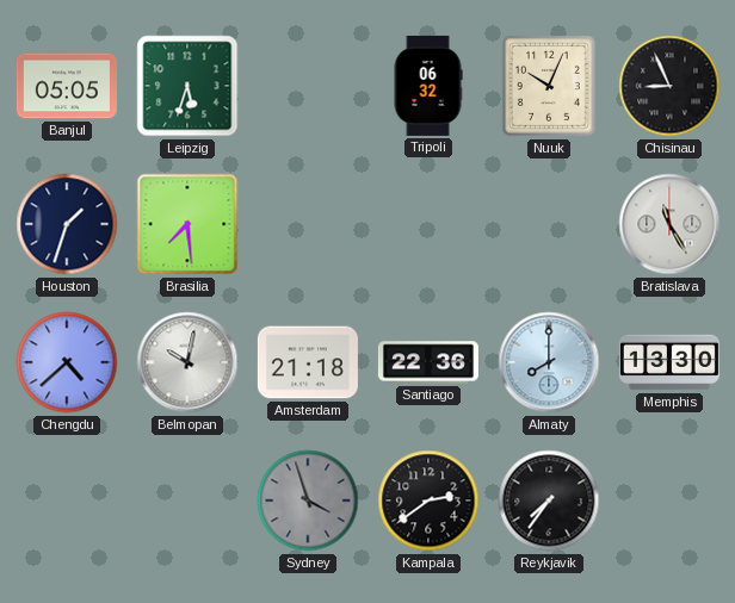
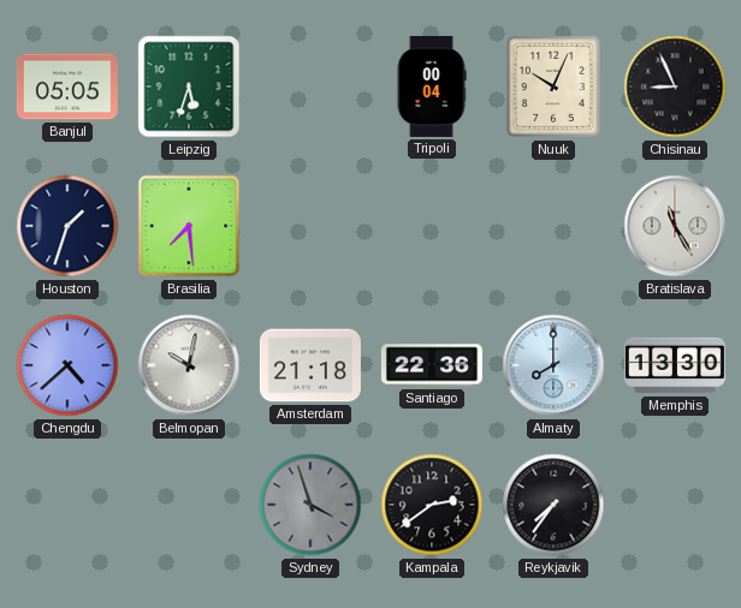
Tripoli: 06:32 -> 00:04 (432, 87)
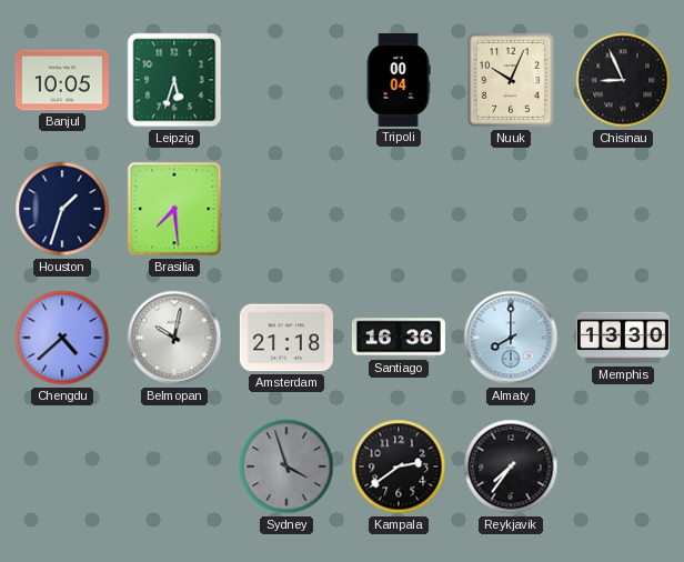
Banjul: 05:05 -> 10:05 (62, 80)
Bratislava: 11:25 -> none (675, 226)
Santiago: 22:36 -> 16:36 (399, 338)
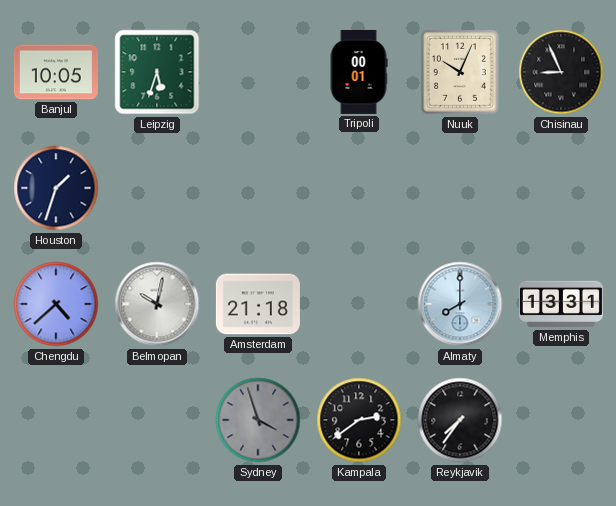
Tripoli: 00:04 -> 00:01 (359, 72)
Brasilia: 7:29 -> none (174, 209)
Santiago: 16:36 -> none (399, 338)
Memphis: 13:30 -> 13:31 (561, 304)
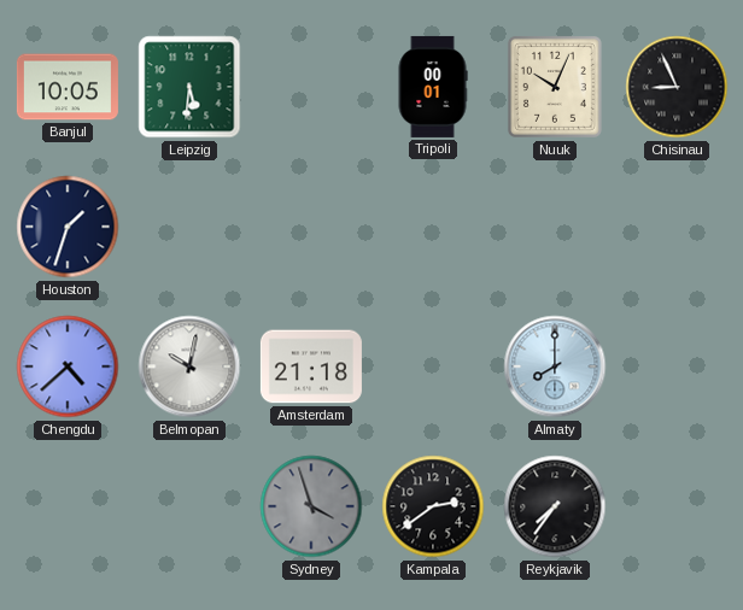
Leipzig: 5:33 -> 5:31 (189, 87)
Memphis: 13:31 -> none (561, 304)
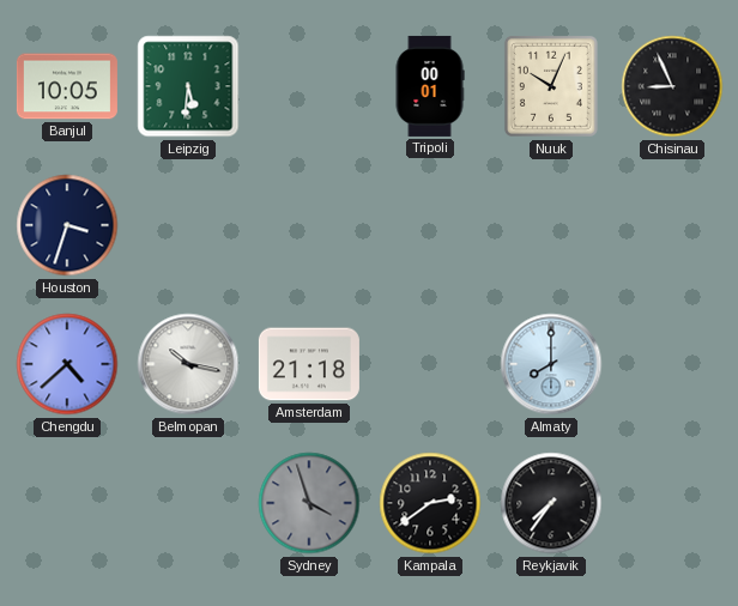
Houston: 1:33 -> 3:33 (67, 225)
Belmopan: 10:02 -> 10:17 (188, 364)
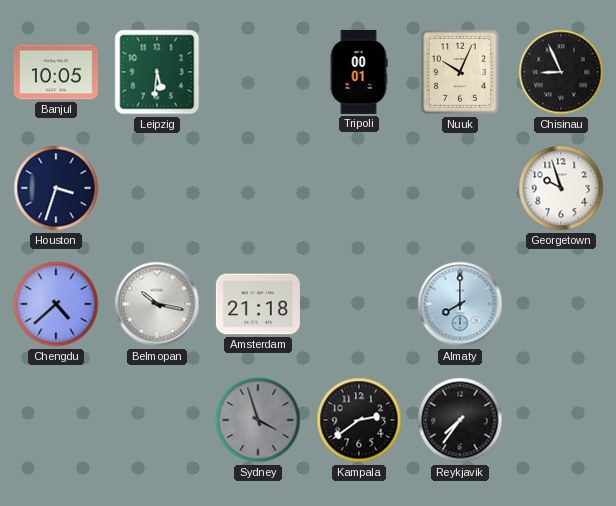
Georgetown: none -> 9:57 (561, 188)
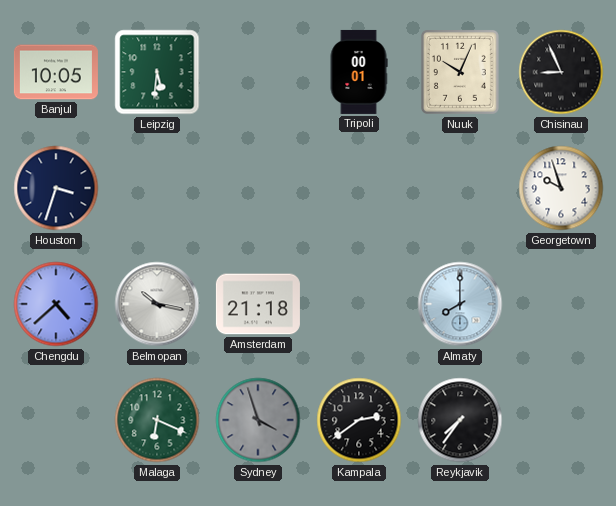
Malaga: none -> 6:19 (157, 420)
